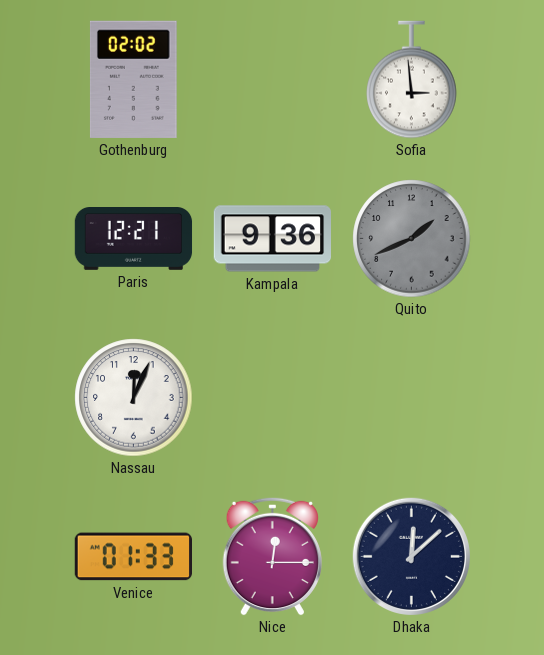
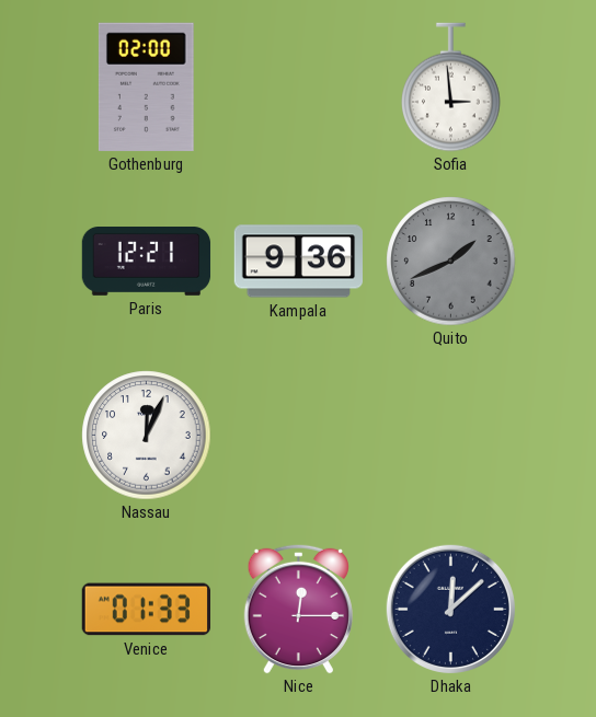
Gothenburg: 02:02 -> 02:00 (146, 86)
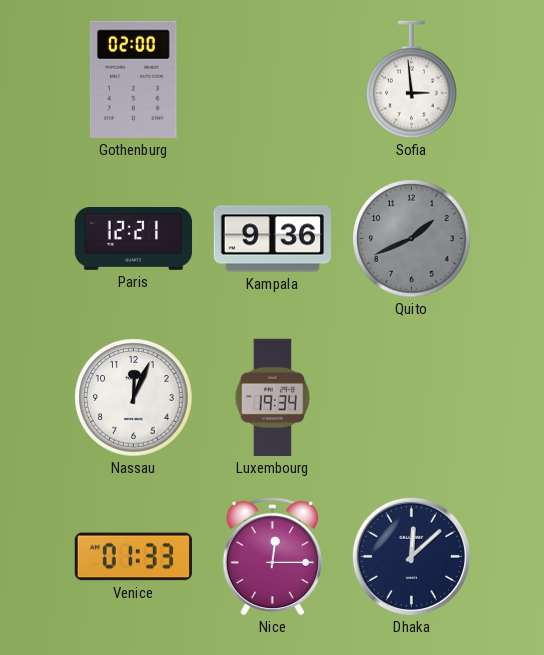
Luxembourg: none -> 19:34 (273, 398)
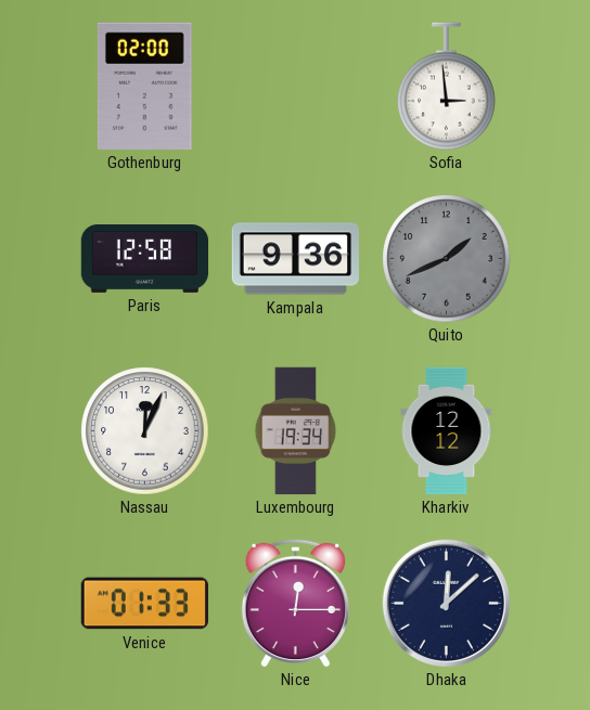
Paris: 12:21 -> 12:58 (145, 259)
Kharkiv: none -> 12:12 (447, 431)
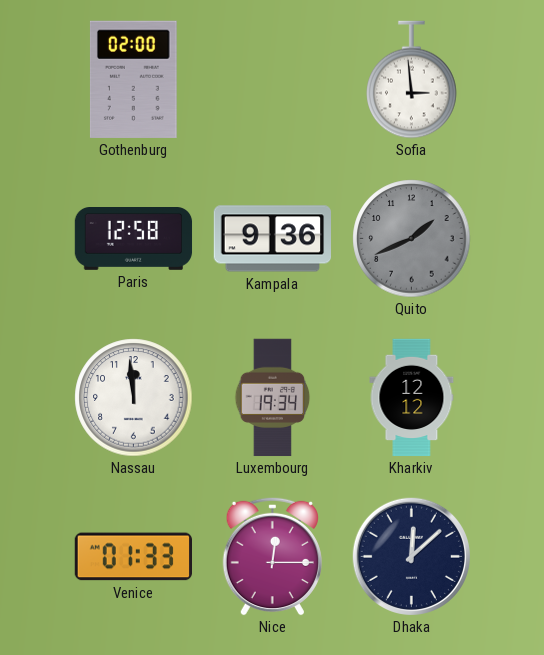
Nassau: 12:04 -> 11:59 (134, 398)
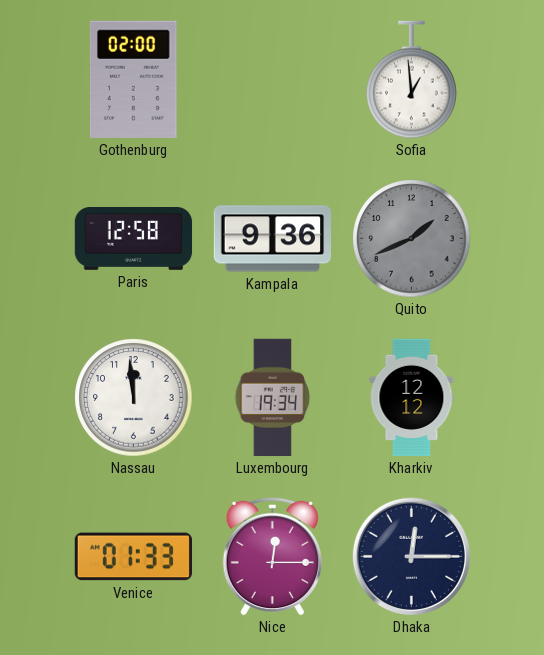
Sofia: 2:59 -> 12:59 (412, 80)
Dhaka: 12:08 -> 12:15 (411, 556)
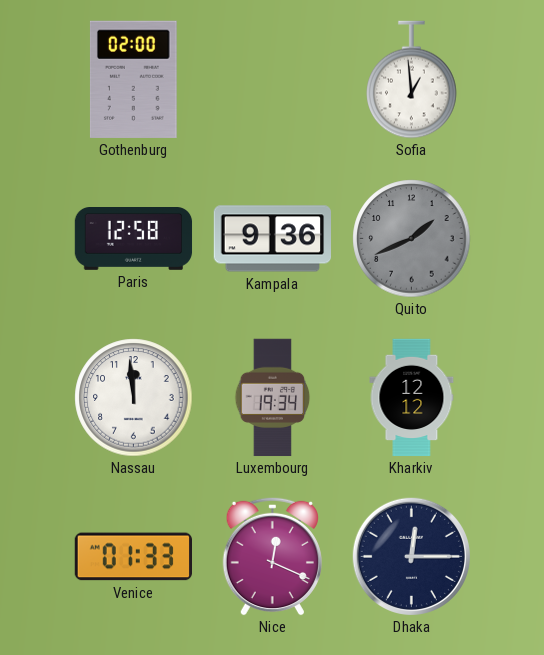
Nice: 12:15 -> 12:19 (272, 556)
